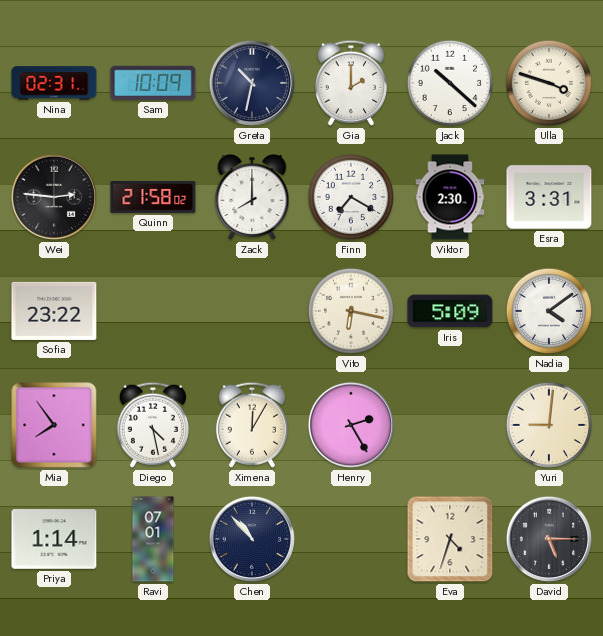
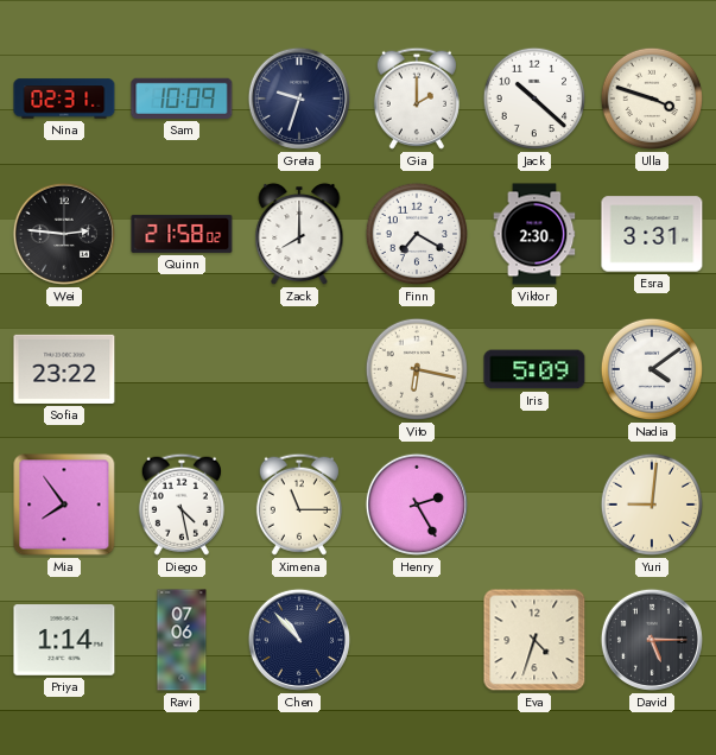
Greta: 10:32 -> 9:33 (299, 99)
Ximena: 12:05 -> 11:15 (299, 505)
Ravi: 07:01 -> 07:06 (182, 640)
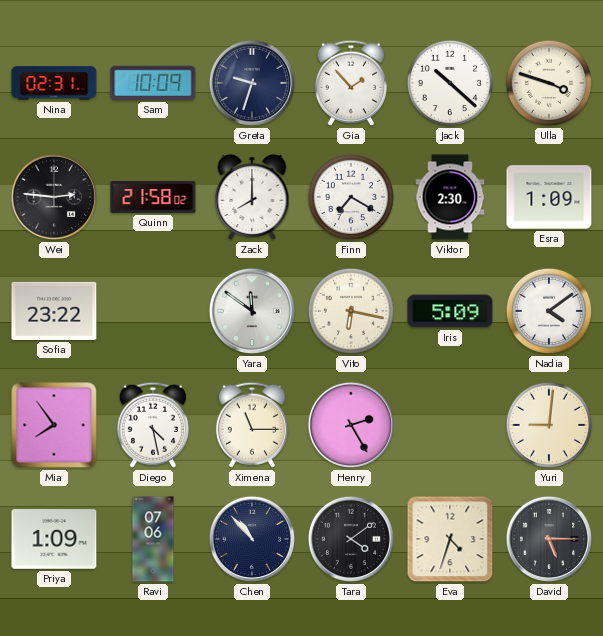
Gia: 2:00 -> 1:53 (351, 83)
Esra: 3:31 -> 1:09 (549, 197)
Yara: none -> 11:51 (252, 311)
Priya: 1:14 -> 1:09 (54, 539)
Tara: none -> 4:09 (351, 539)
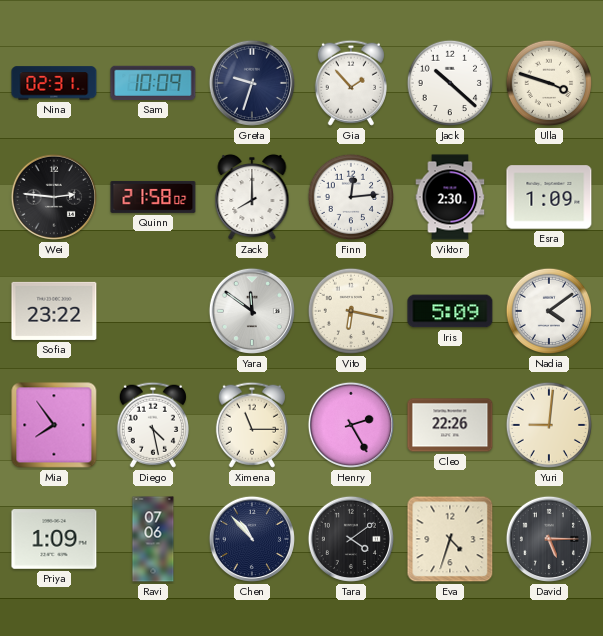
Finn: 7:20 -> 12:14 (351, 197)
Cleo: none -> 22:26 (450, 425)
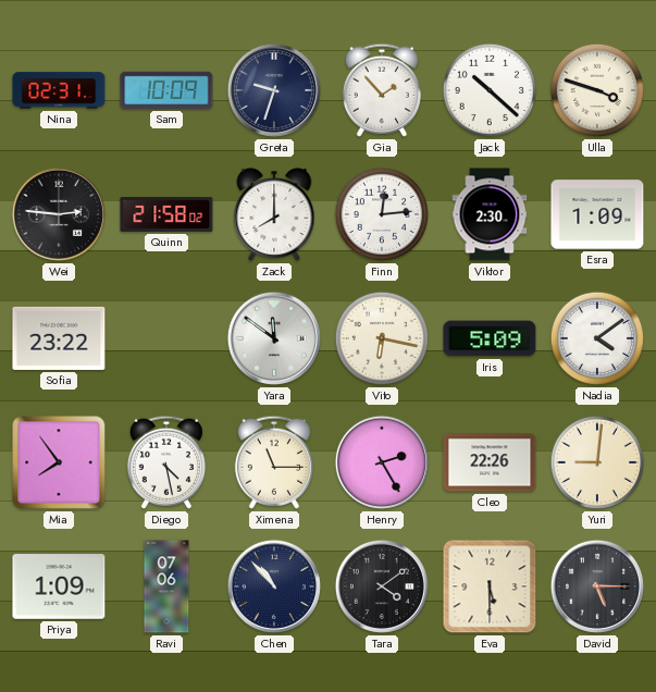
Eva: 4:33 -> 5:30 (490, 586)
